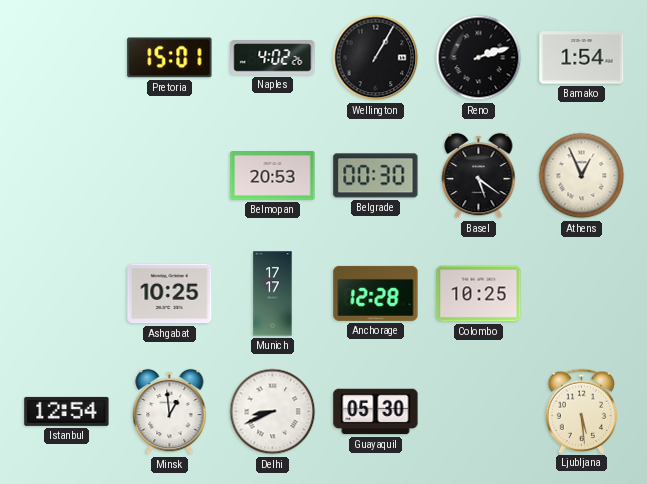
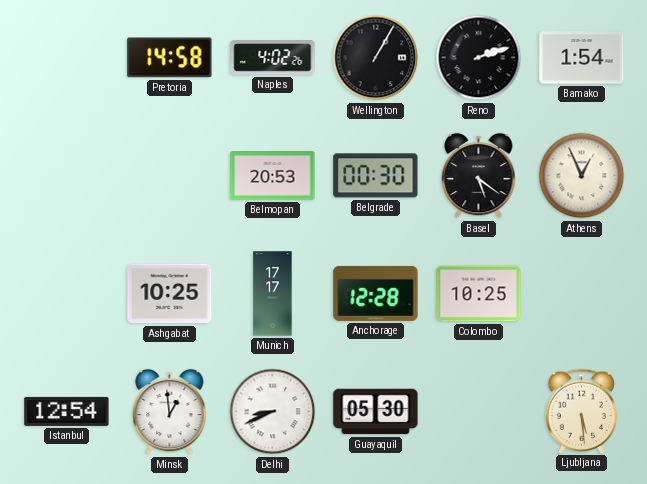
Pretoria: 15:01 -> 14:58 (170, 58)
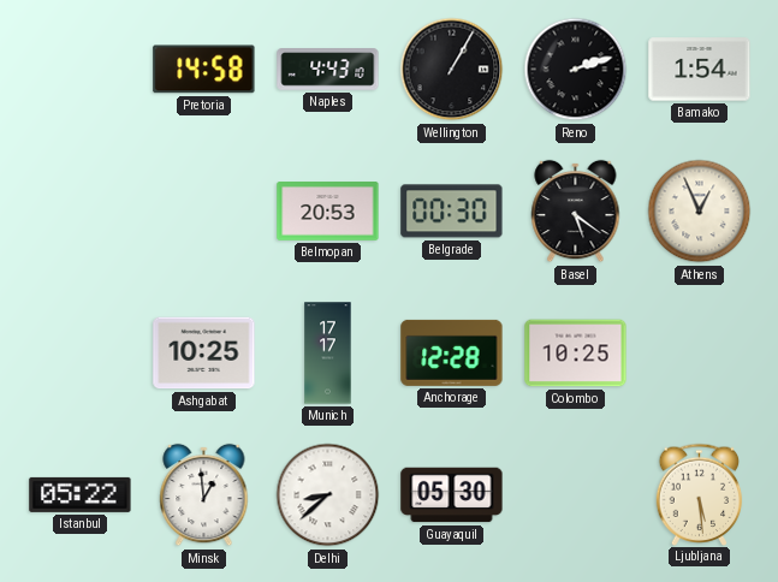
Naples: 4:02 -> 4:43 (328, 70)
Istanbul: 12:54 -> 05:22 (81, 494)
Delhi: 8:41 -> 8:38 (328, 495)
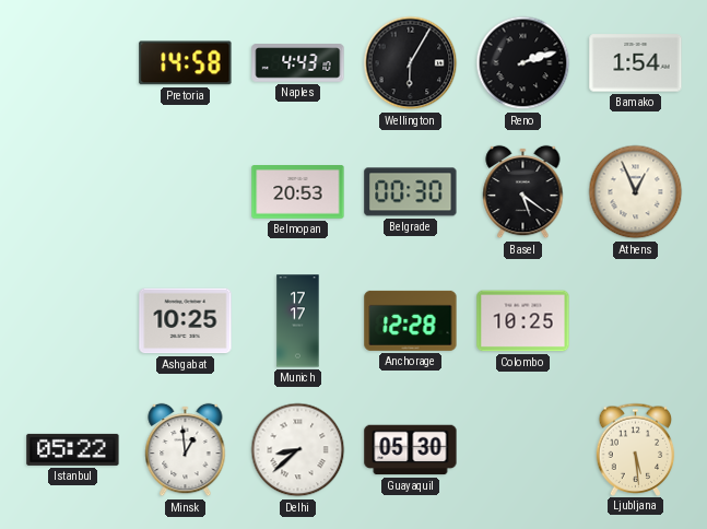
Wellington: 1:05 -> 6:05 (411, 63)
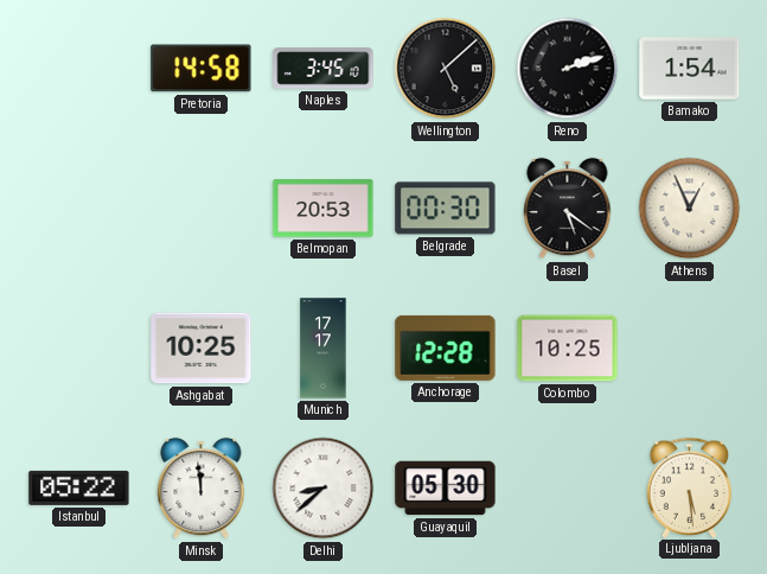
Naples: 4:43 -> 3:45 (324, 69)
Wellington: 6:05 -> 5:08 (446, 69)
Minsk: 12:59 -> 11:59 (202, 489)
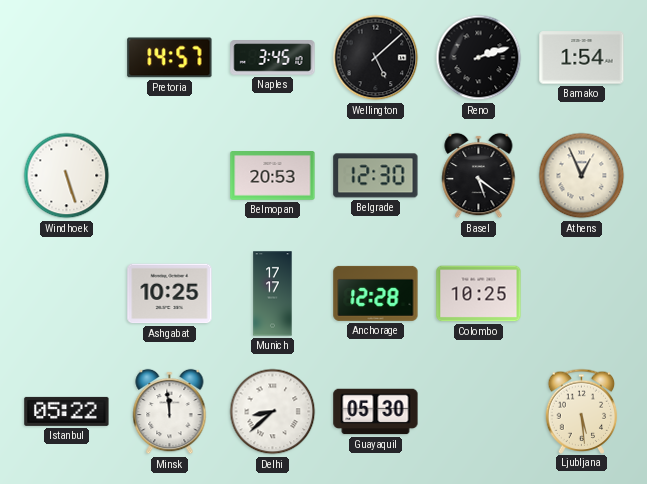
Pretoria: 14:58 -> 14:57 (170, 58)
Windhoek: none -> 5:27 (67, 176)
Belgrade: 00:30 -> 12:30 (376, 176)
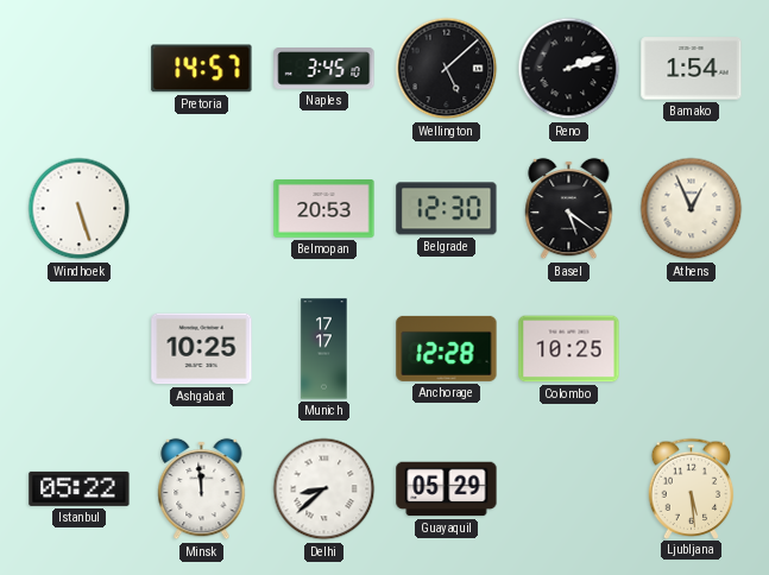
Guayaquil: 05:30 -> 05:29 (447, 489)
